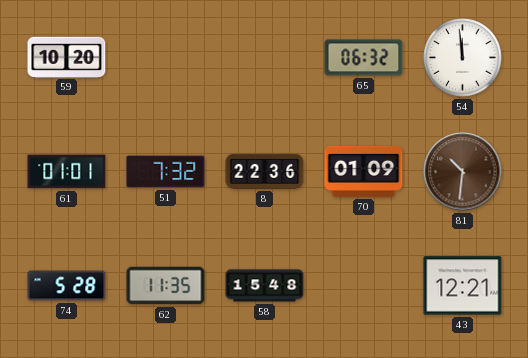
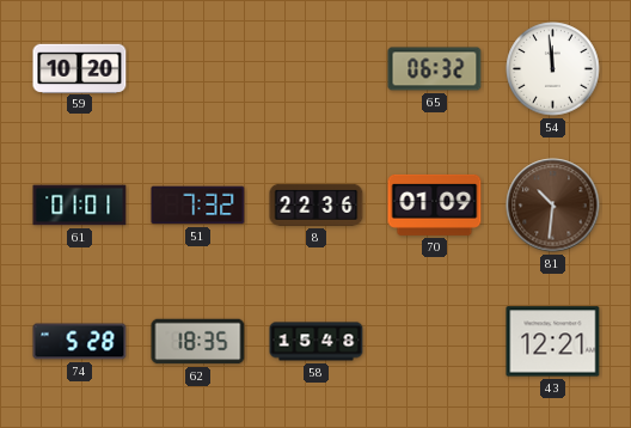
62: 11:35 -> 18:35 (198, 342)
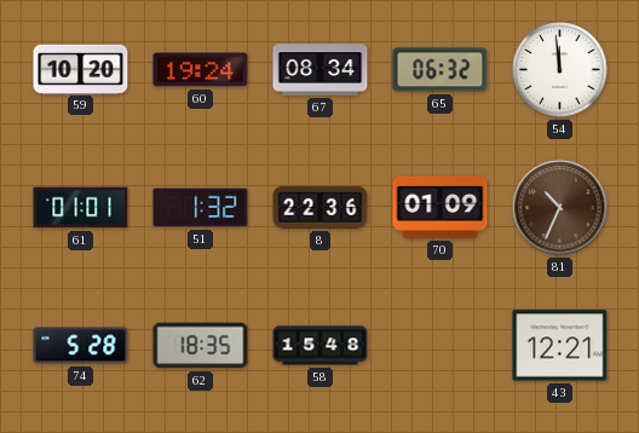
60: none -> 19:24 (201, 70)
67: none -> 08:34 (321, 70)
51: 7:32 -> 1:32 (201, 208)
81: 10:31 -> 10:34 (560, 208)
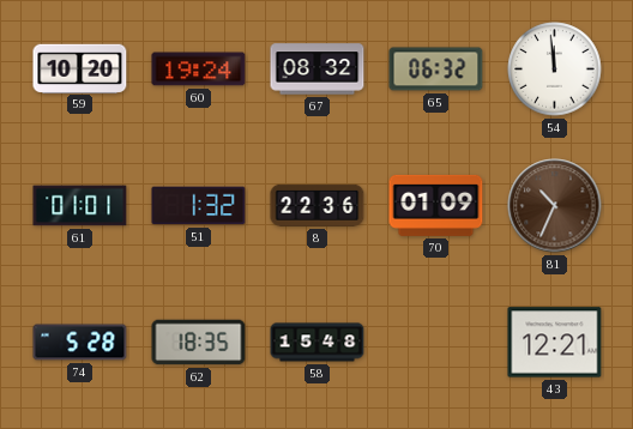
67: 08:34 -> 08:32 (318, 70)
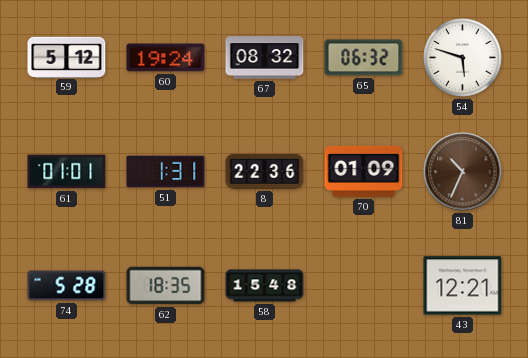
59: 10:20 -> 5:12 (67, 57)
54: 11:59 -> 5:48 (463, 58)
51: 1:32 -> 1:31 (166, 172)
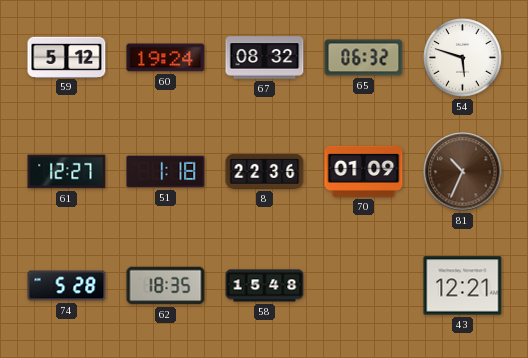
61: 01:01 -> 12:27 (67, 172)
51: 1:31 -> 1:18 (166, 172)
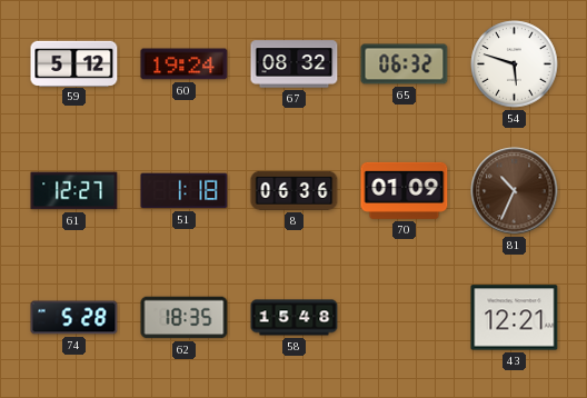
8: 22:36 -> 06:36 (295, 190)
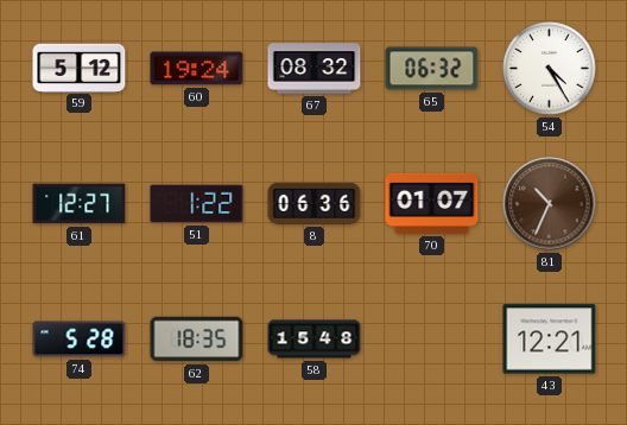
54: 5:48 -> 4:25 (550, 69)
51: 1:18 -> 1:22 (197, 204)
70: 01:09 -> 01:07 (432, 203)
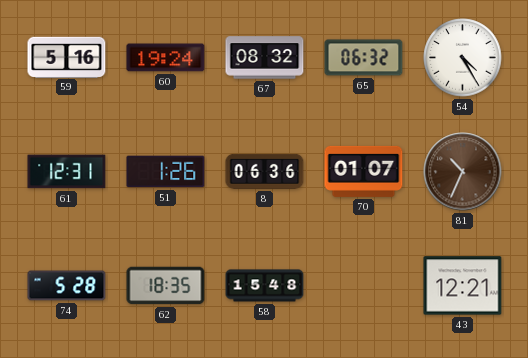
59: 5:12 -> 5:16 (67, 57)
61: 12:27 -> 12:31 (67, 172)
51: 1:22 -> 1:26 (166, 172)
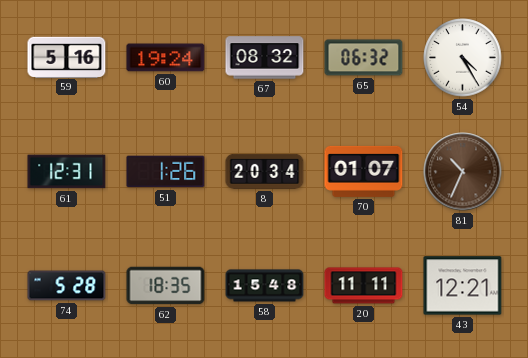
8: 06:36 -> 20:34 (265, 171)
20: none -> 11:11 (364, 286)
